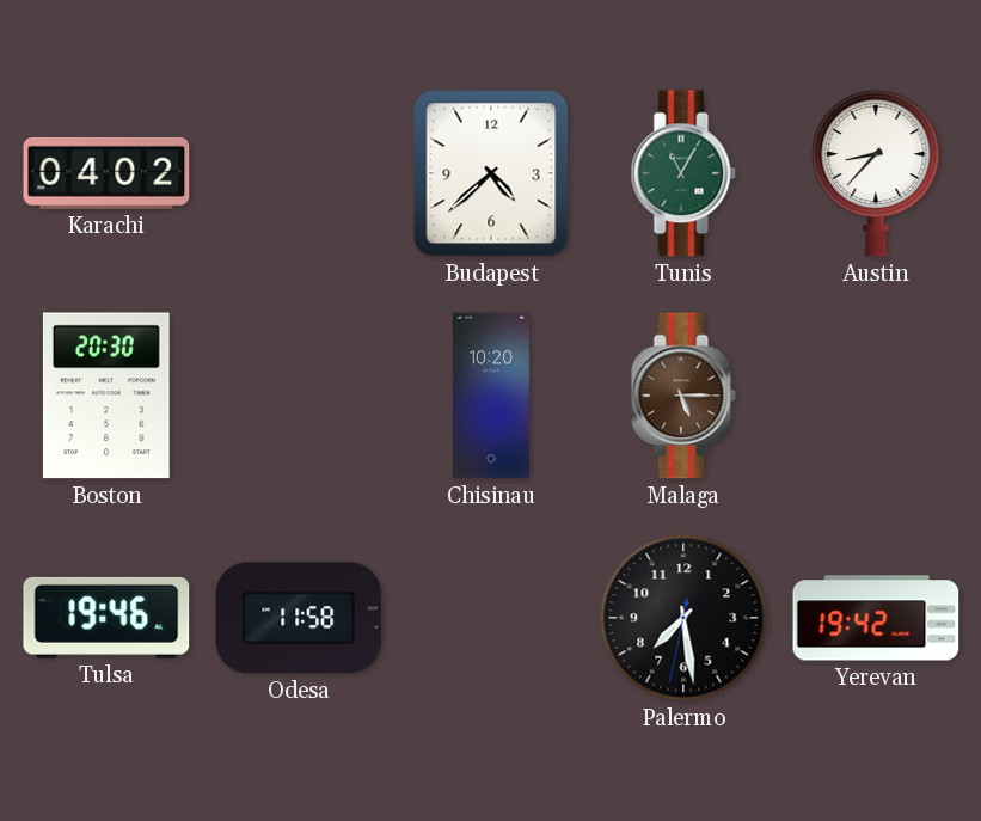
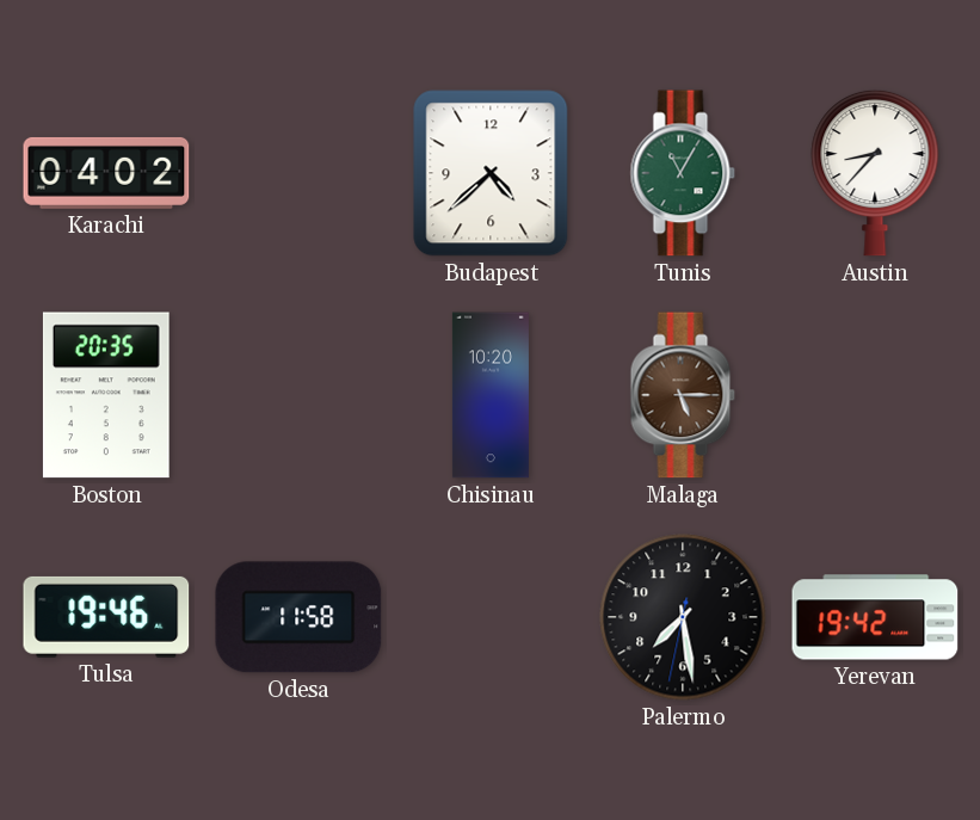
Boston: 20:30 -> 20:35 (106, 395)
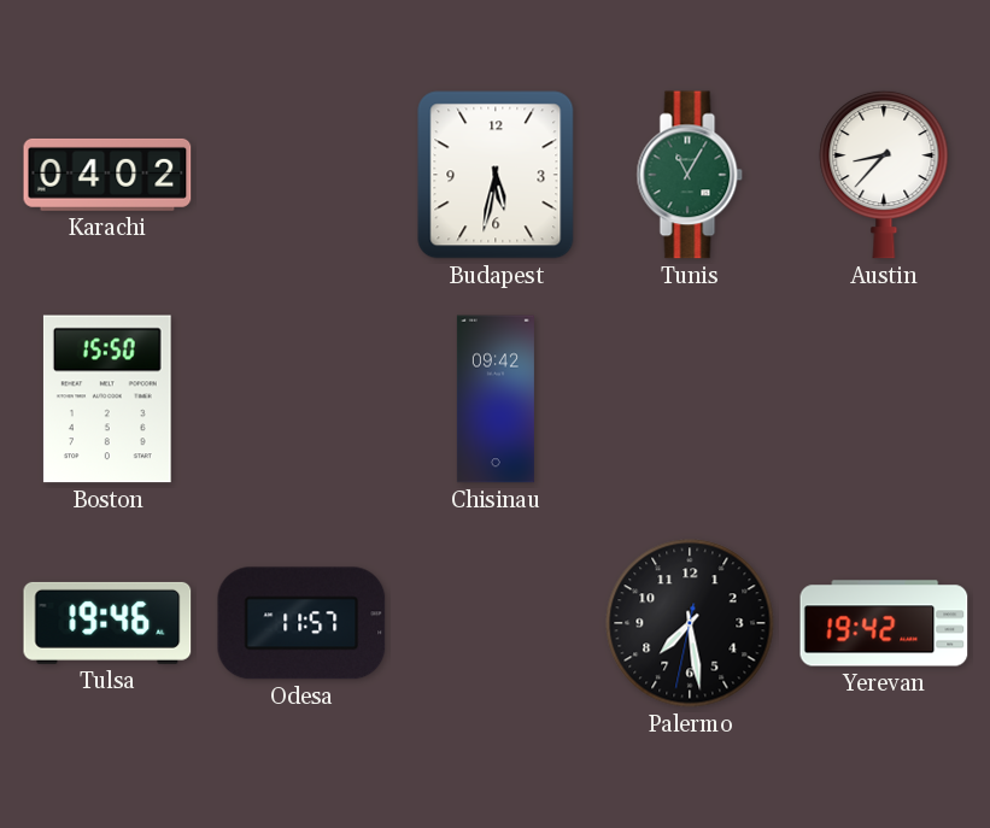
Budapest: 4:38 -> 5:32 (496, 175)
Boston: 20:35 -> 15:50 (107, 399)
Chisinau: 10:20 -> 09:42 (496, 399)
Malaga: 5:15 -> none (683, 395)
Odesa: 11:58 -> 11:57 (301, 623)
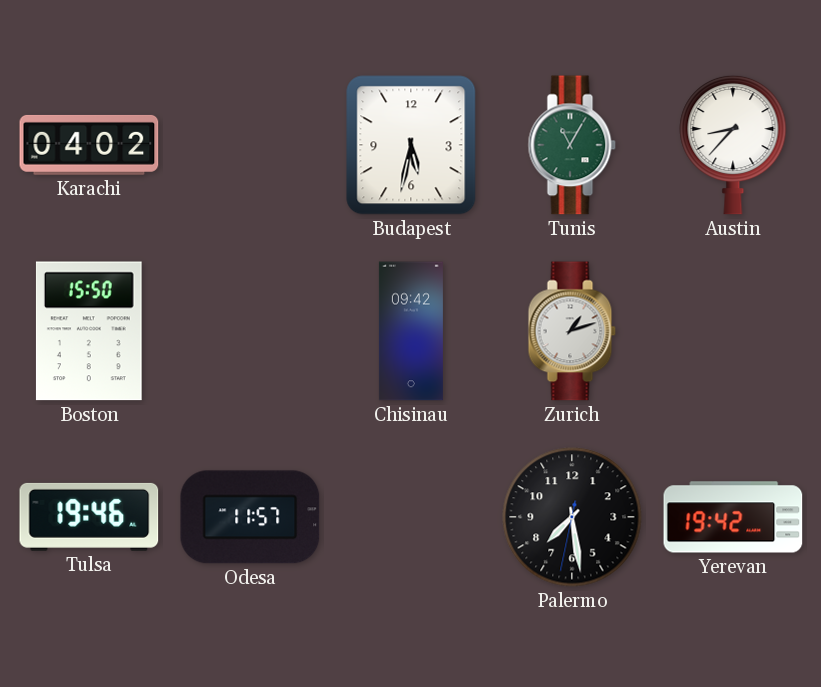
Zurich: none -> 1:12 (572, 331)
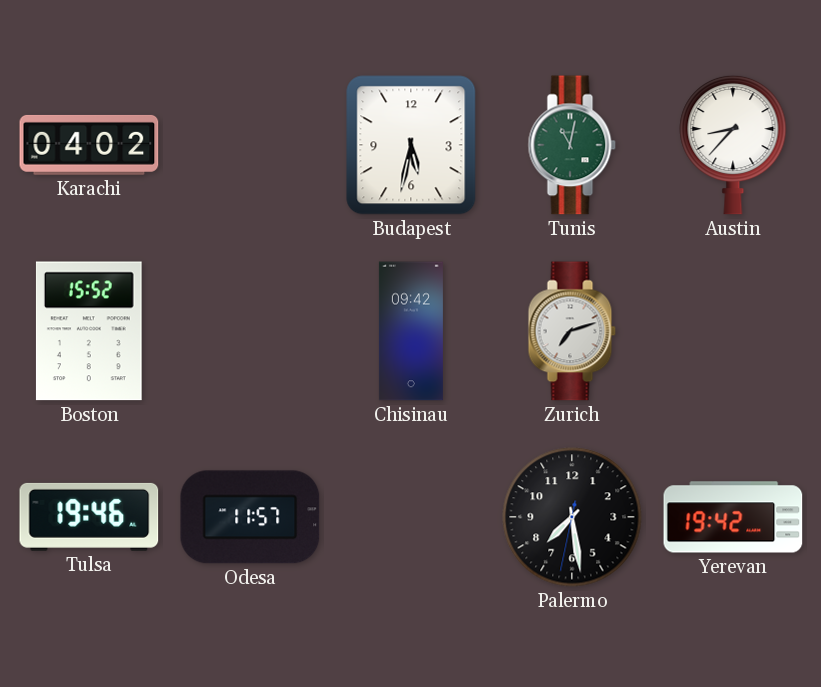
Tunis: 11:05 -> 11:02 (572, 145)
Boston: 15:50 -> 15:52 (89, 331)
Zurich: 1:12 -> 7:12 (572, 331)
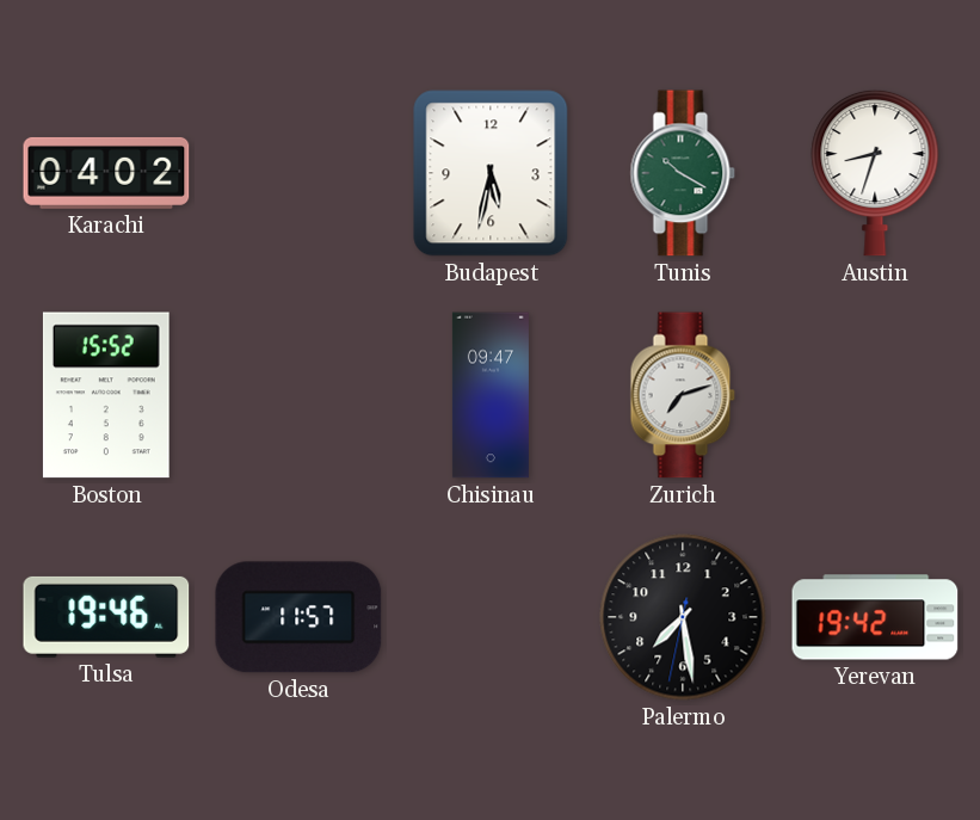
Tunis: 11:02 -> 10:20 (683, 173)
Austin: 8:37 -> 8:33 (875, 173)
Chisinau: 09:42 -> 09:47 (491, 395)
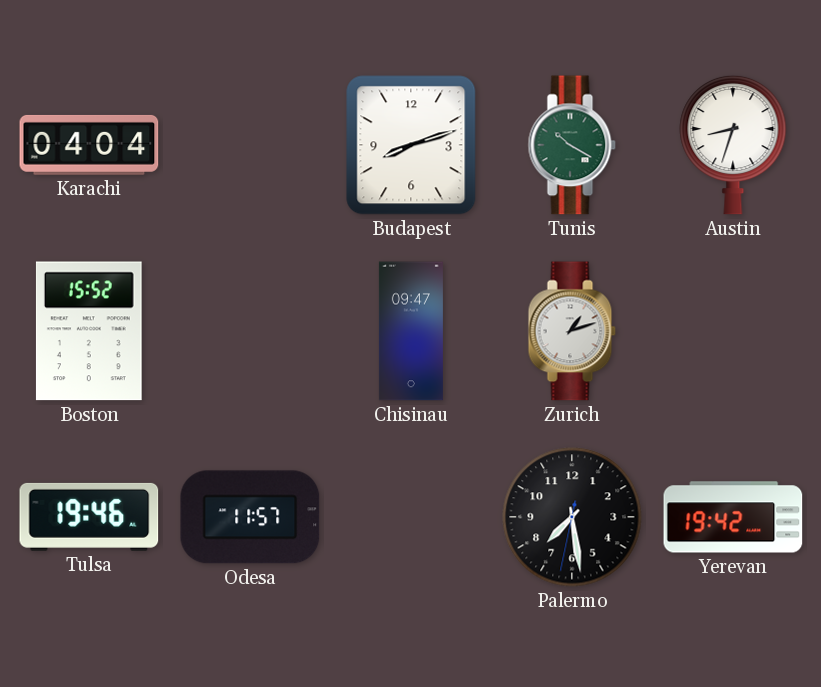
Karachi: 04:02 -> 04:04 (89, 145)
Budapest: 5:32 -> 8:12 (411, 145)
Zurich: 7:12 -> 1:12 (572, 331)
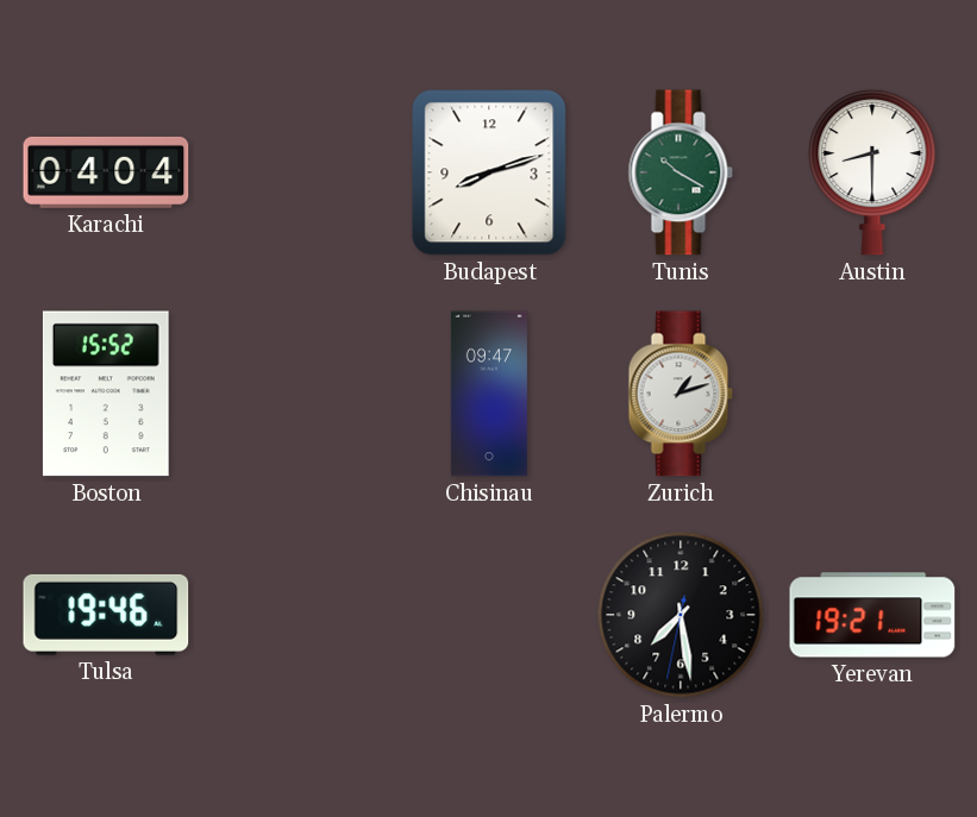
Austin: 8:33 -> 8:30 (872, 172)
Odesa: 11:57 -> none (250, 517)
Yerevan: 19:42 -> 19:21 (872, 615)
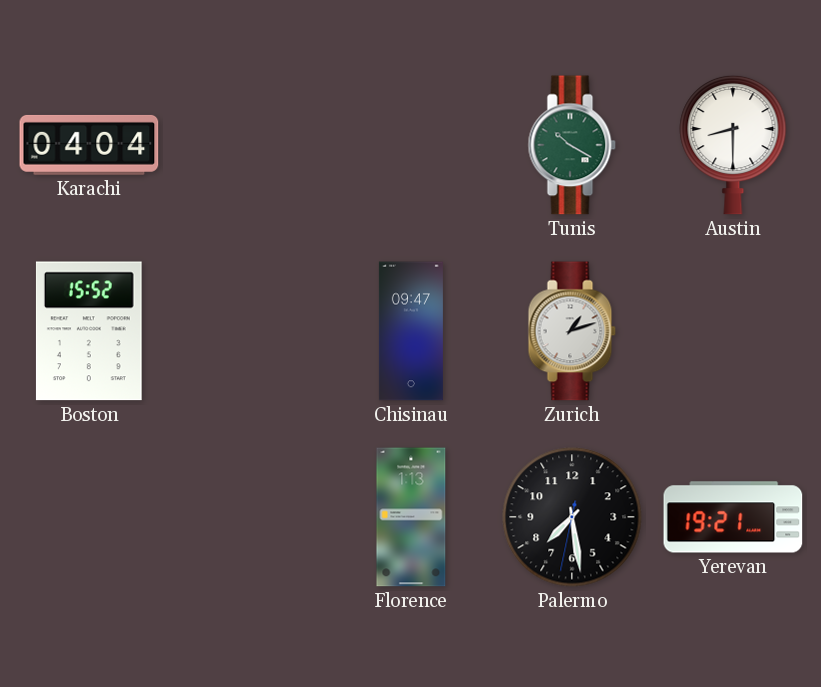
Budapest: 8:12 -> none (489, 172)
Tulsa: 19:46 -> none (106, 615)
Florence: none -> 1:13 (411, 517)
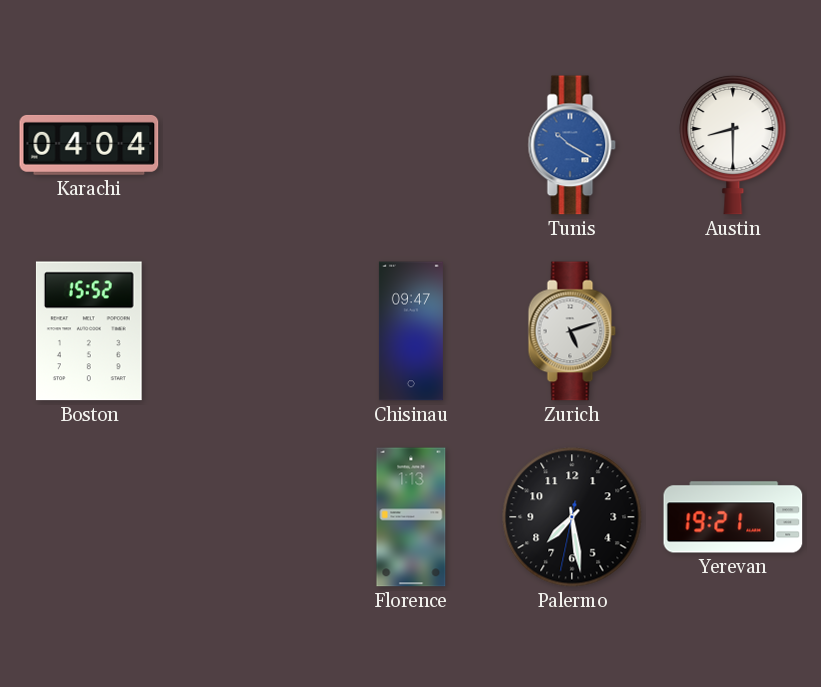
Tunis dial: green -> blue (572, 145)
Zurich: 1:12 -> 5:12 (572, 331)
